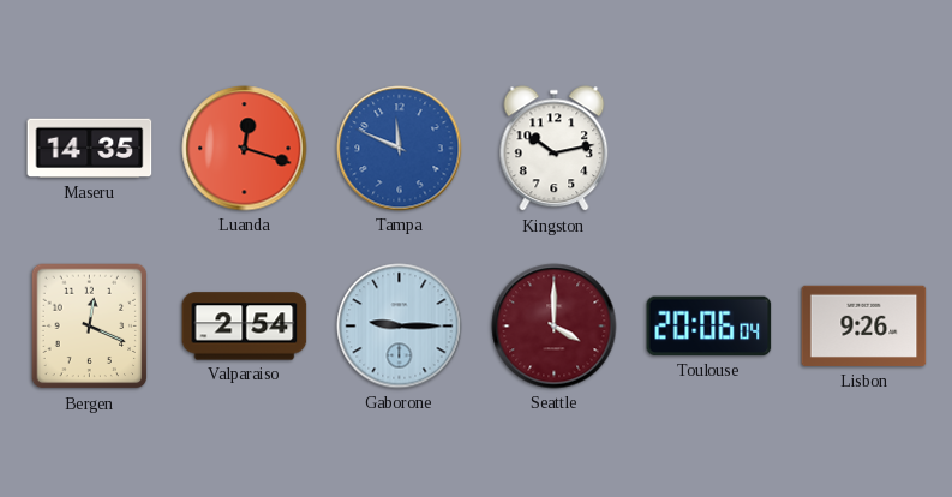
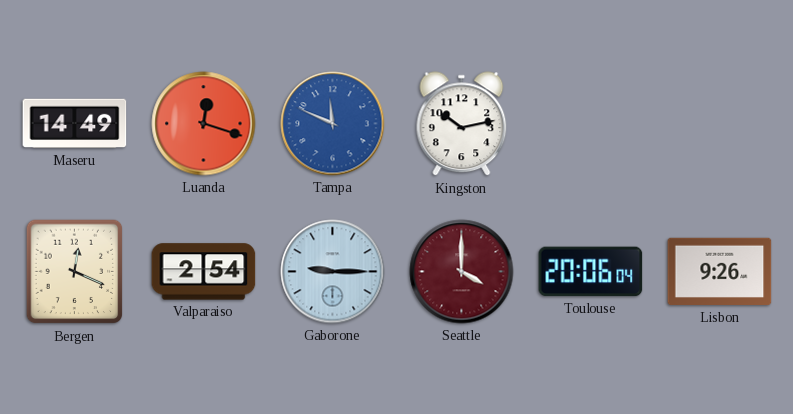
Maseru: 14:35 -> 14:49 (75, 124)
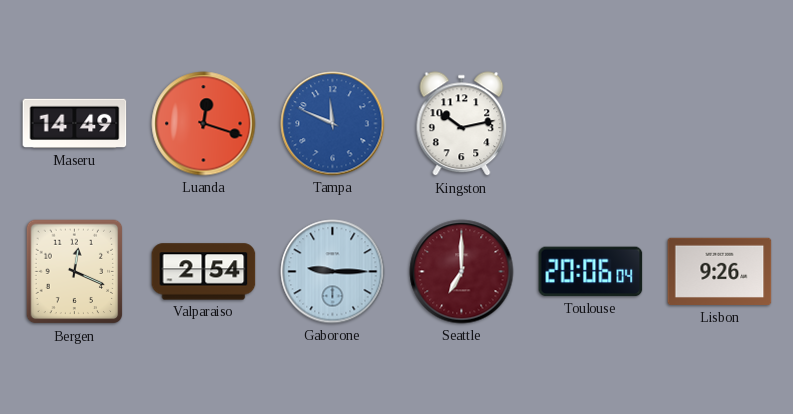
Seattle: 4:00 -> 7:00 (462, 272)
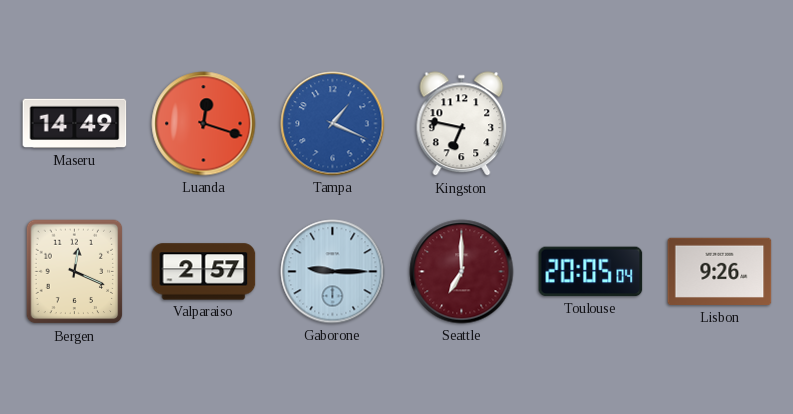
Tampa: 11:49 -> 1:19 (333, 124)
Kingston: 10:13 -> 6:47 (462, 124)
Valparaiso: 2:54 -> 2:57 (204, 272)
Toulouse: 20:06 -> 20:05 (591, 272)
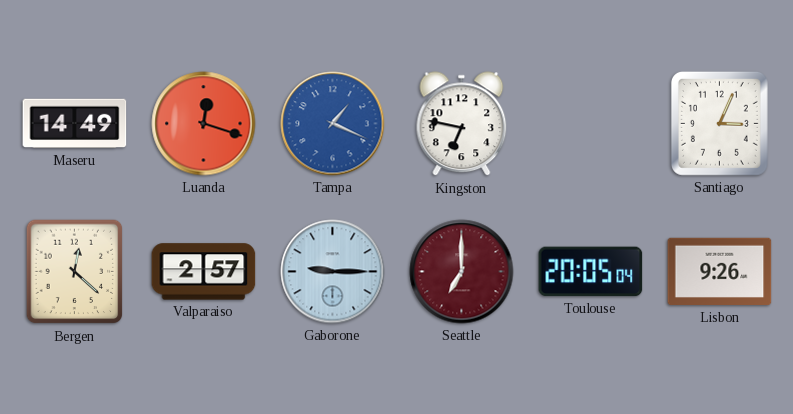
Santiago: none -> 3:04 (719, 123)
Bergen: 12:19 -> 12:22 (75, 272)
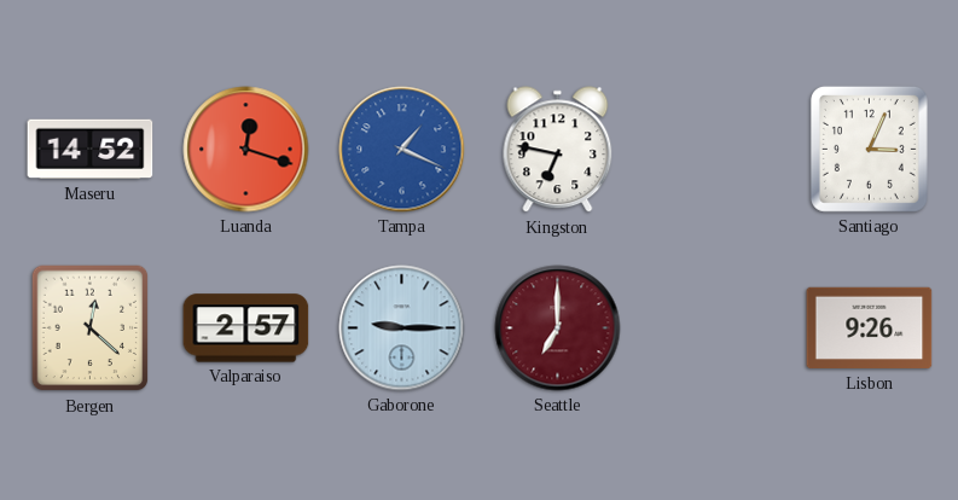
Maseru: 14:49 -> 14:52 (91, 150)
Toulouse: 20:05 -> none (591, 272)
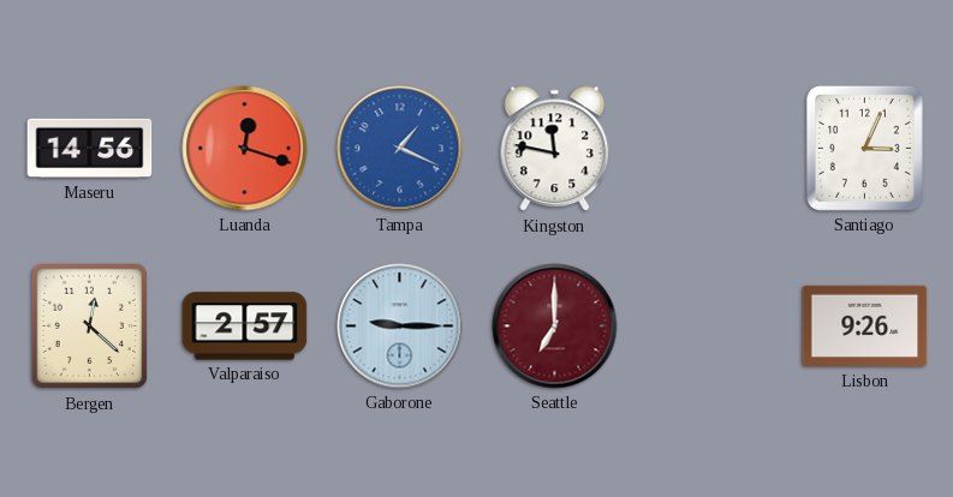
Maseru: 14:52 -> 14:56 (90, 149)
Kingston: 6:47 -> 11:47 (555, 149)
